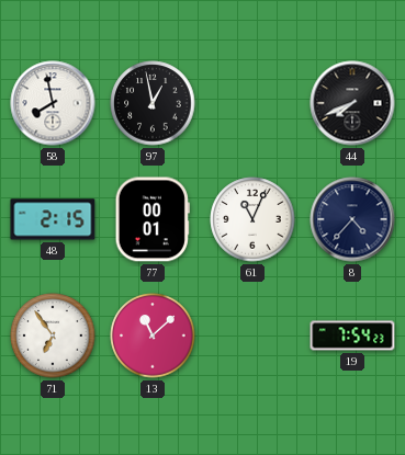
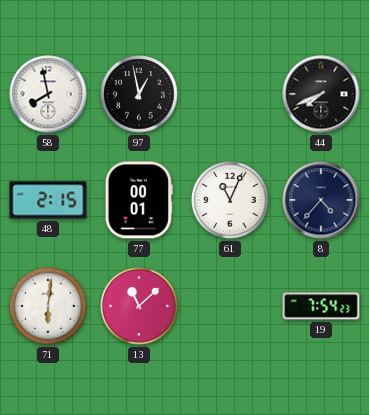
71: 6:54 -> 6:01 (48, 306)
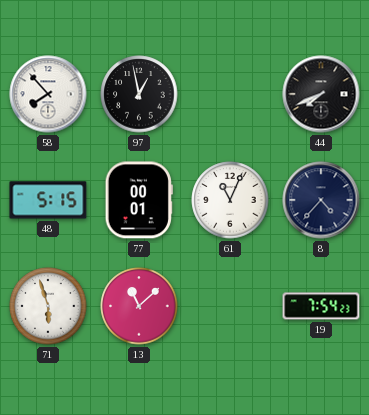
58: 7:58 -> 7:53 (48, 94)
48: 2:15 -> 5:15 (48, 200)
71: 6:01 -> 5:57 (48, 306)
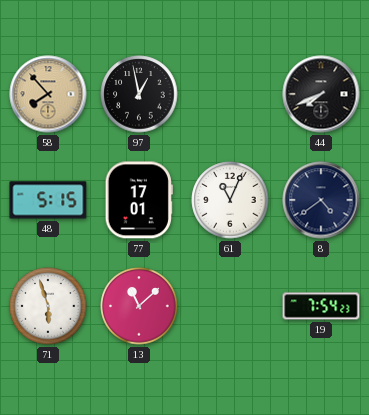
58 dial: white -> champagne (48, 94)
77: 00:01 -> 17:01 (139, 200)
8: 4:37 -> 4:39 (321, 200)
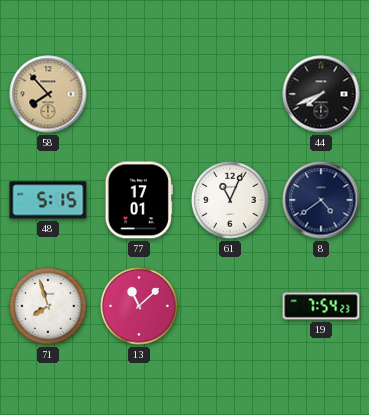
97: 12:58 -> none (139, 94)
71: 5:57 -> 7:57 (48, 306)
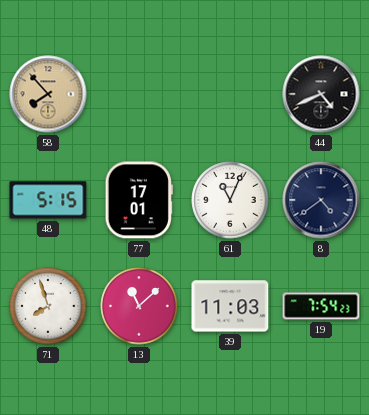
44: 7:41 -> 4:41 (321, 94)
39: none -> 11:03 (230, 306)
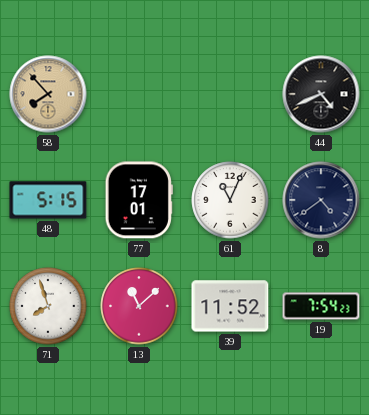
39: 11:03 -> 11:52 (230, 306)
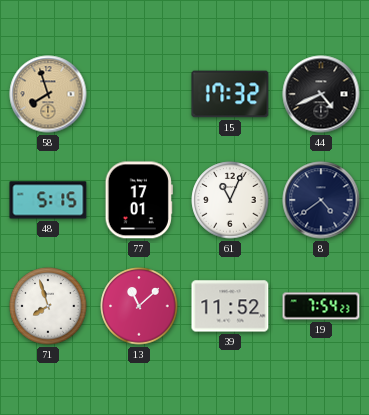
58: 7:53 -> 7:57 (48, 94)
15: none -> 17:32 (230, 94)
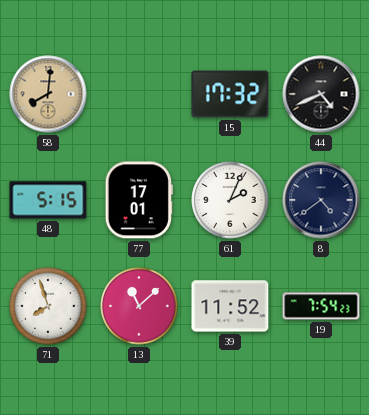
58: 7:57 -> 8:01 (48, 94)
61: 11:04 -> 2:04 (230, 200)
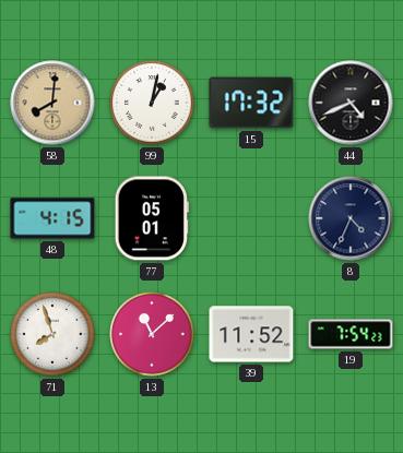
99: none -> 1:02 (152, 103)
48: 5:15 -> 4:15 (52, 218)
77: 17:01 -> 05:01 (152, 218)
61: 2:04 -> none (230, 200)
8: 4:39 -> 4:34 (351, 218)
